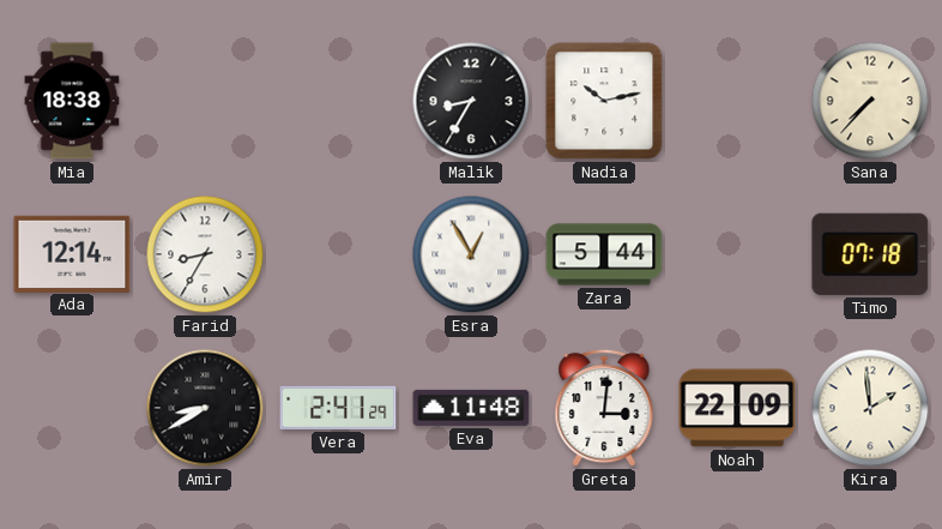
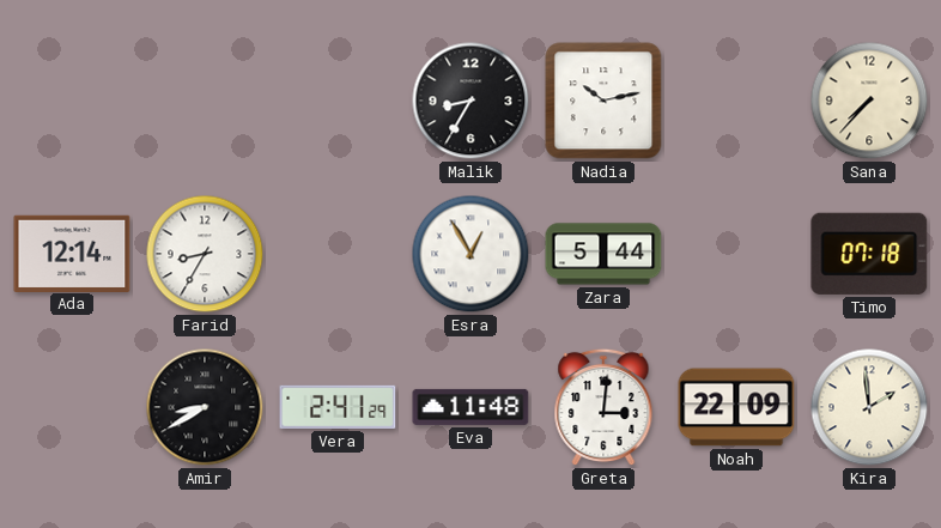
Mia: 18:38 -> none (72, 101)
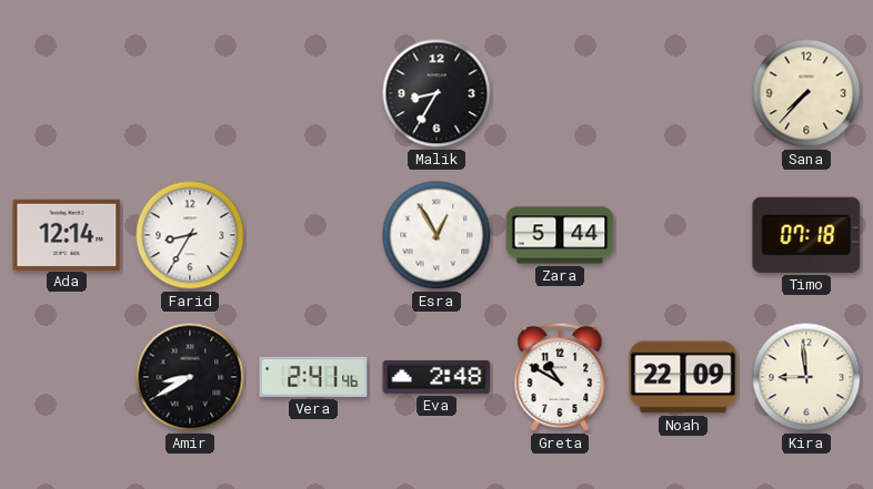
Nadia: 10:13 -> none (603, 101)
Vera: 2:41:29 -> 2:41:46 (313, 377)
Eva: 11:48 -> 2:48 (436, 377)
Greta: 3:01 -> 10:50 (560, 377)
Kira: 1:59 -> 8:59 (806, 377)
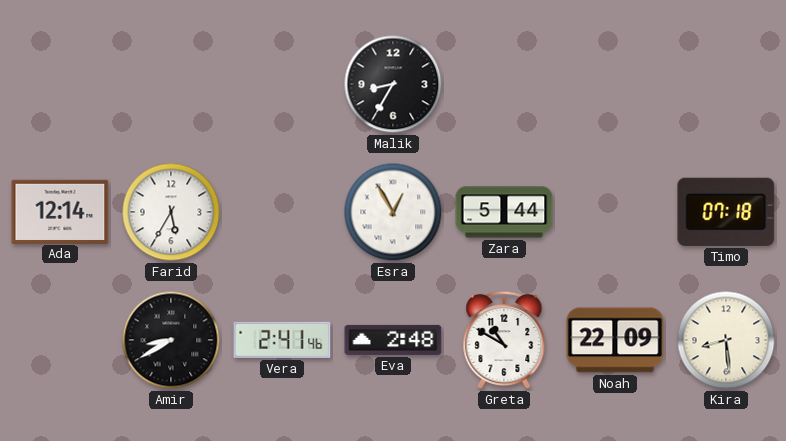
Sana: 7:37 -> none (806, 93)
Farid: 8:35 -> 5:35 (171, 212)
Kira: 8:59 -> 8:29 (726, 340)
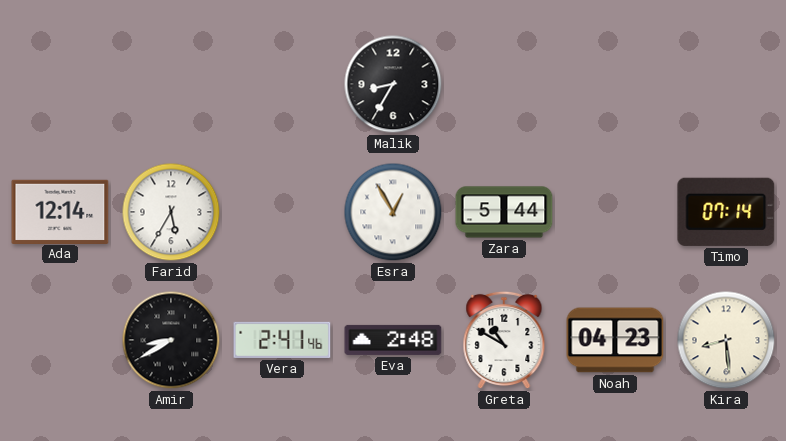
Timo: 07:18 -> 07:14 (726, 212)
Noah: 22:09 -> 04:23 (615, 340)
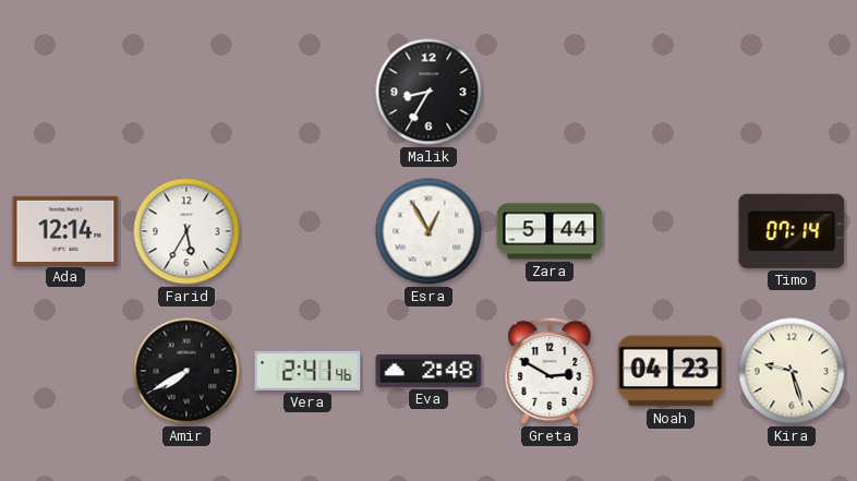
Amir: 8:40 -> 7:40 (186, 371)
Greta: 10:50 -> 2:50 (550, 371)
Kira: 8:29 -> 9:27 (792, 371)
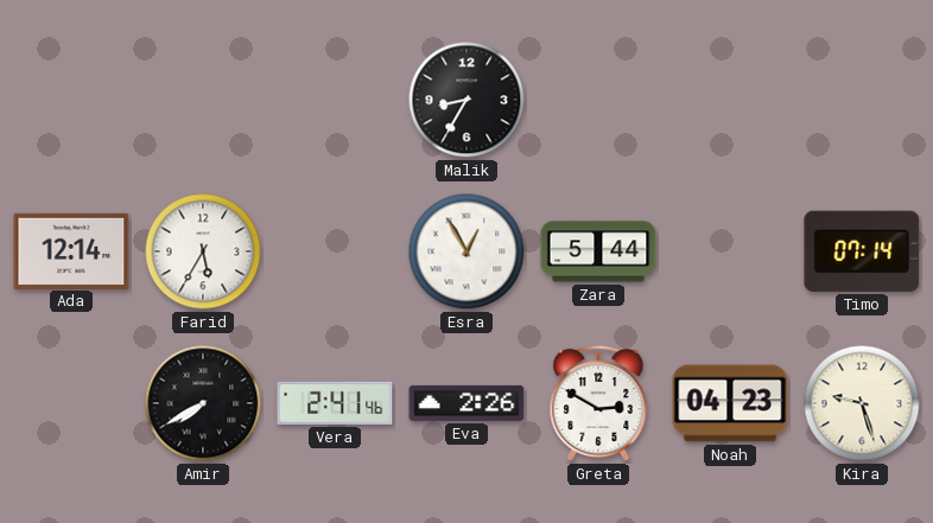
Eva: 2:48 -> 2:26 (466, 403)
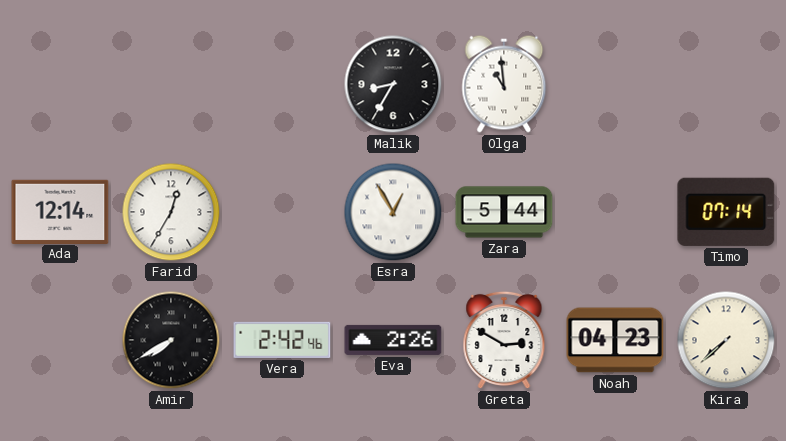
Olga: none -> 10:59 (504, 84)
Farid: 5:35 -> 12:35 (171, 212)
Vera: 2:41 -> 2:42 (282, 340)
Kira: 9:27 -> 7:38 (726, 340)
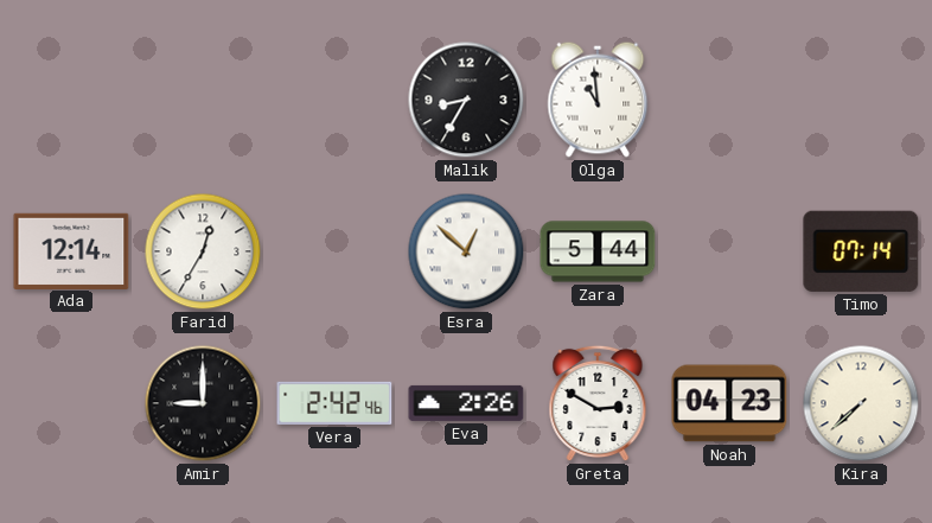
Esra: 12:55 -> 12:52 (466, 251)
Amir: 7:40 -> 9:00 (203, 403)
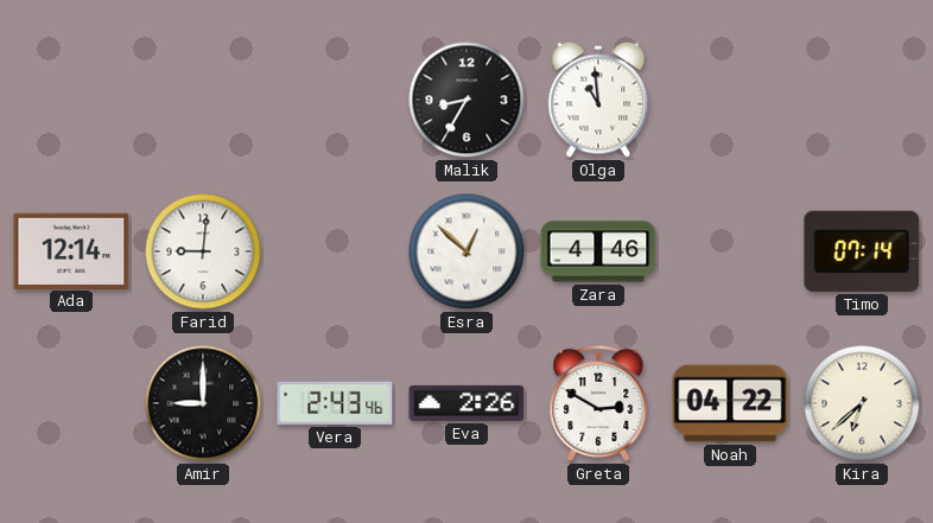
Farid: 12:35 -> 9:01 (203, 251)
Zara: 5:44 -> 4:46 (598, 251)
Vera: 2:42 -> 2:43 (335, 403)
Noah: 04:23 -> 04:22 (730, 403)
Kira: 7:38 -> 6:38 (862, 403)
